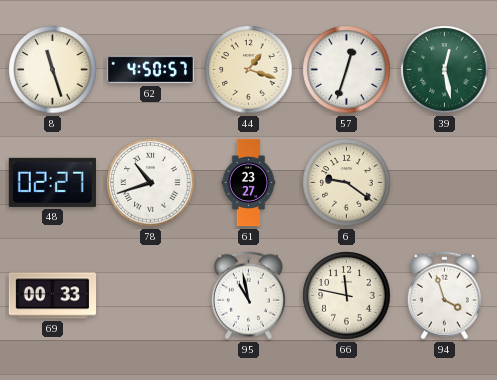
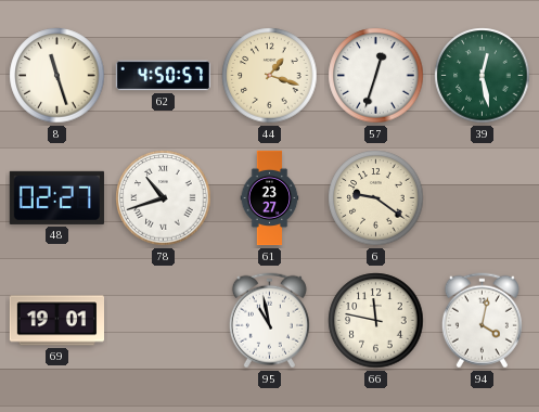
69: 00:33 -> 19:01 (56, 321)
94: 3:57 -> 4:02 (482, 321)
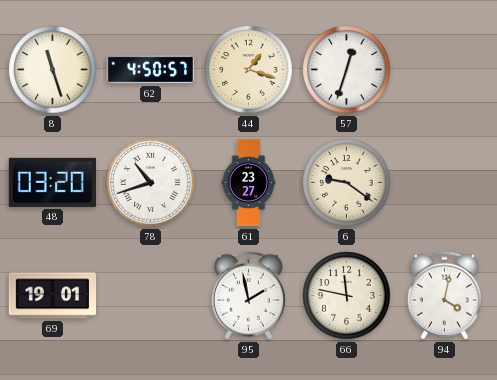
39: 12:28 -> none (483, 76)
48: 02:27 -> 03:20 (52, 182)
95: 10:58 -> 1:58 (248, 296)
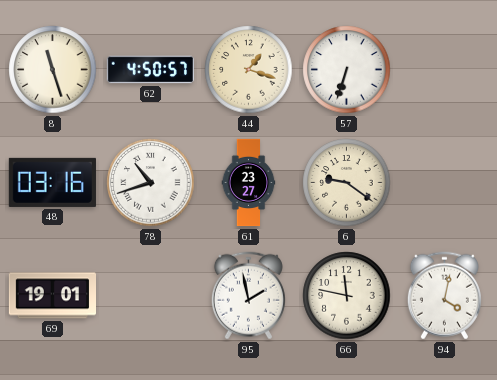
57: 12:33 -> 6:33 (347, 70)
48: 03:20 -> 03:16 (52, 182)
